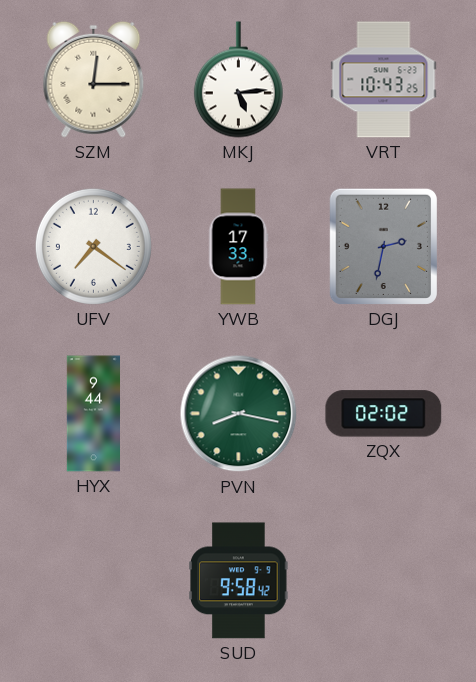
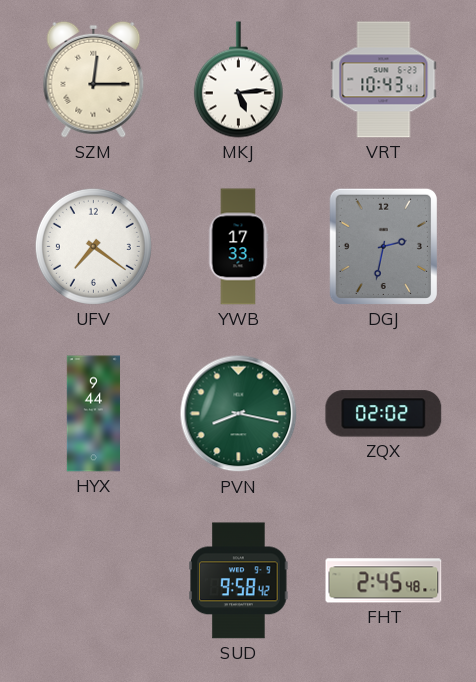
VRT: 10:43:25 -> 10:43:41 (384, 80)
FHT: none -> 2:45 (384, 581)
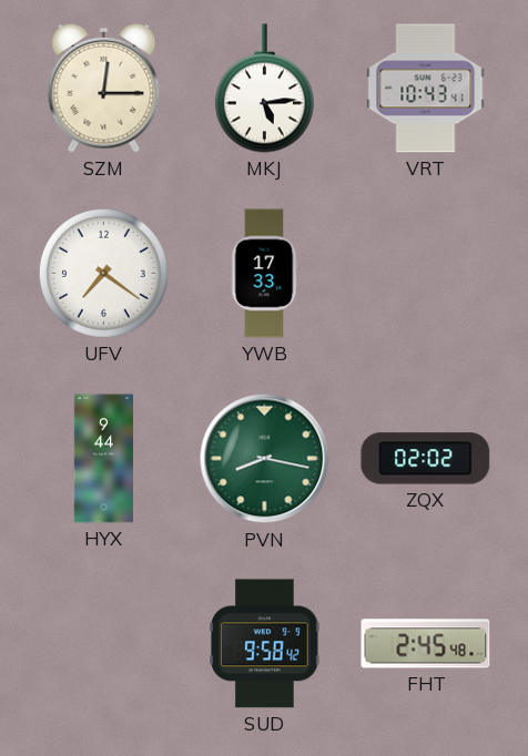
DGJ: 2:32 -> none (383, 246)
